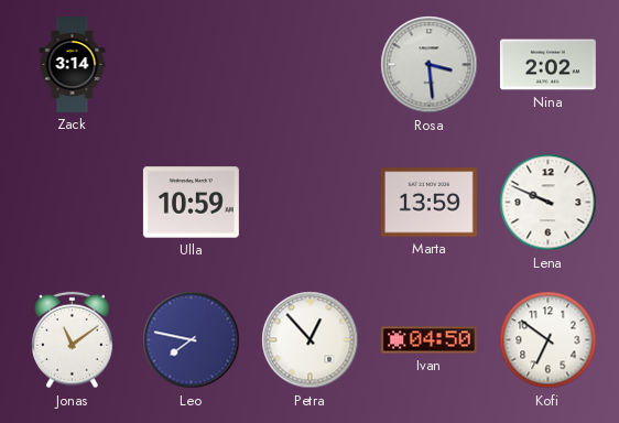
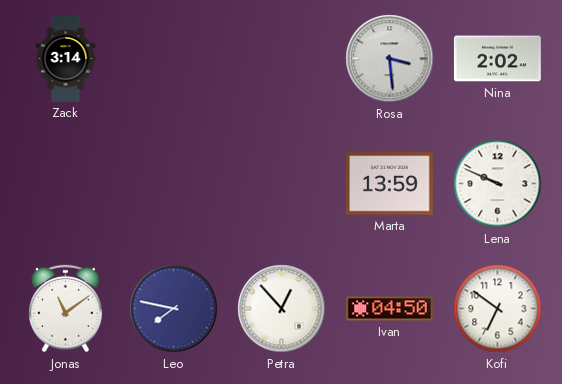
Ulla: 10:59 -> none (191, 203)
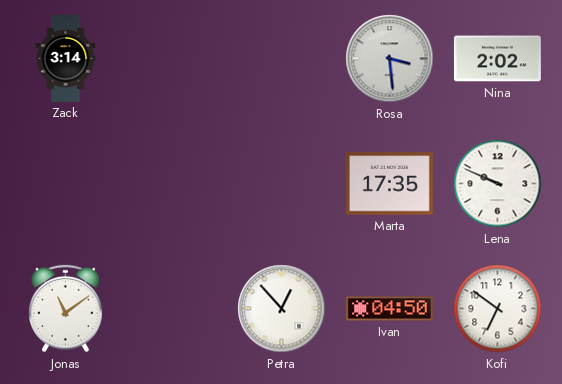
Marta: 13:59 -> 17:35 (389, 184)
Leo: 7:47 -> none (174, 309)
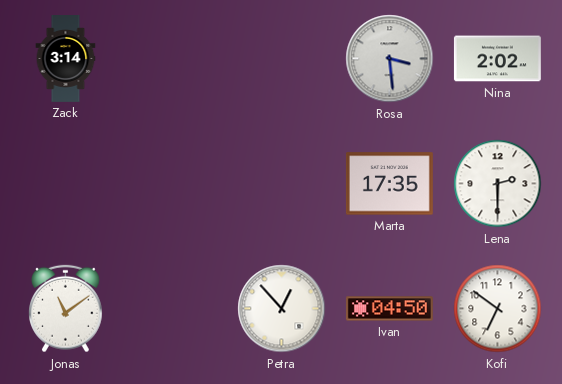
Lena: 9:49 -> 2:30 (498, 184)
